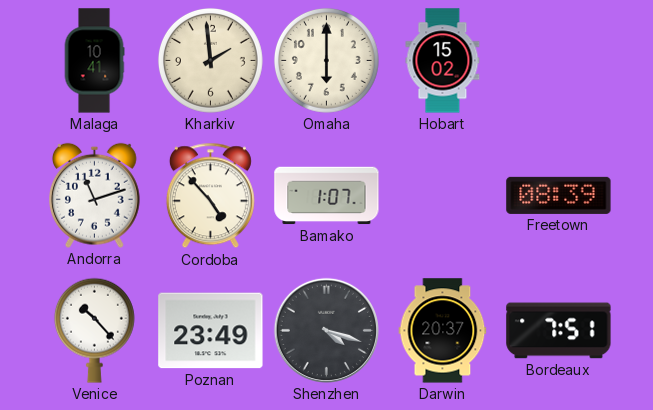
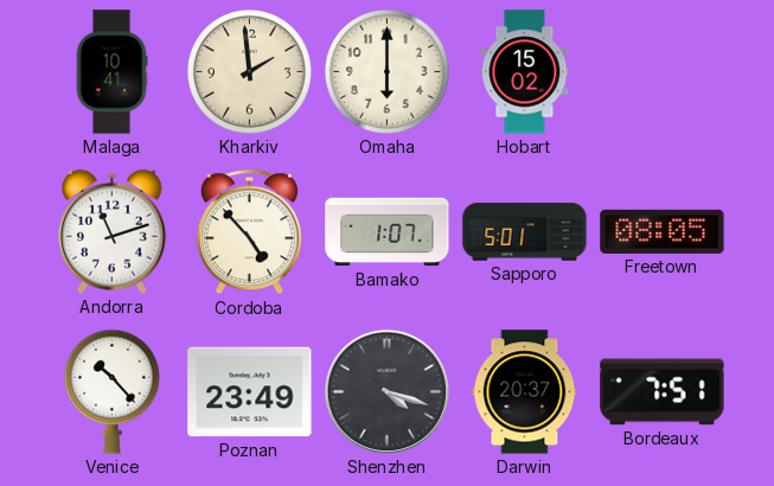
Sapporo: none -> 5:01 (525, 232)
Freetown: 08:39 -> 08:05 (663, 231)
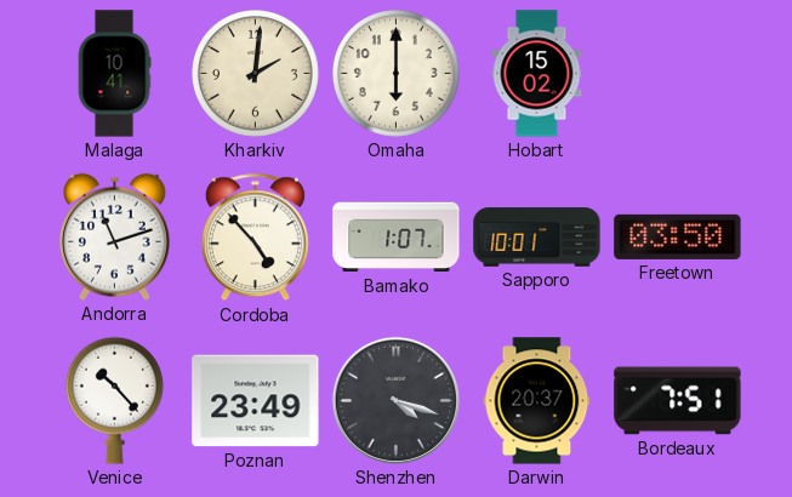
Kharkiv: 1:59 -> 2:01 (255, 73)
Sapporo: 5:01 -> 10:01 (537, 238)
Freetown: 08:05 -> 03:50 (678, 236)
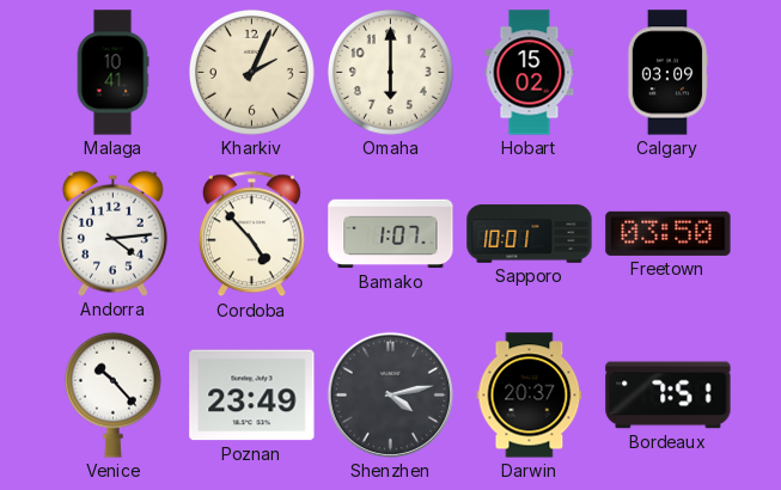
Kharkiv: 2:01 -> 2:04 (251, 72)
Calgary: none -> 03:09 (667, 73)
Andorra: 11:12 -> 4:14 (114, 233)
Shenzhen: 4:18 -> 4:13 (390, 394)
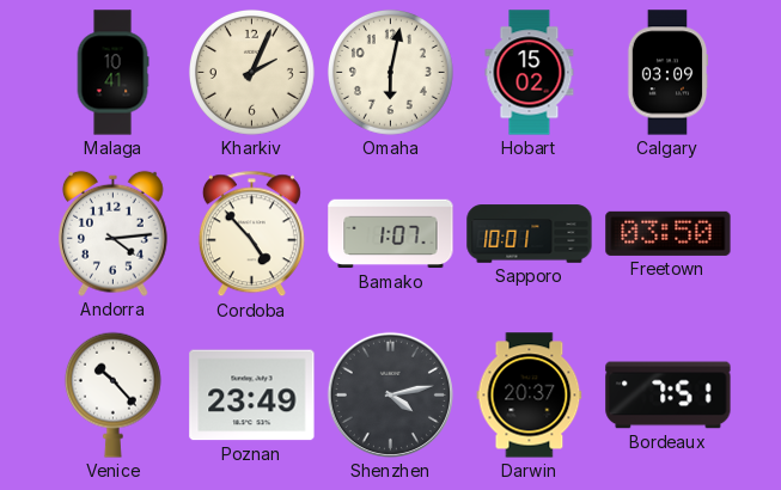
Omaha: 6:00 -> 6:02 (390, 72)
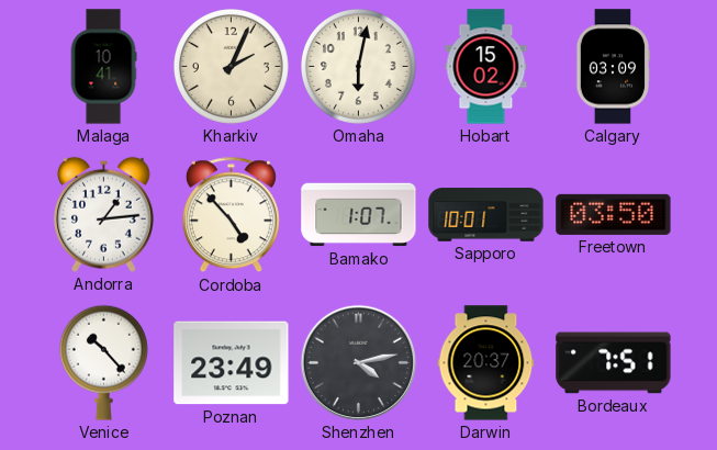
Andorra: 4:14 -> 1:14 (104, 214)
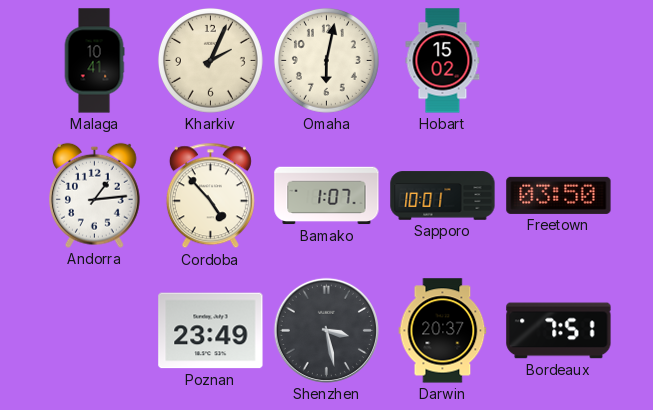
Calgary: 03:09 -> none (613, 67)
Venice: 10:23 -> none (103, 362)
Shenzhen: 4:13 -> 3:28 (326, 330)
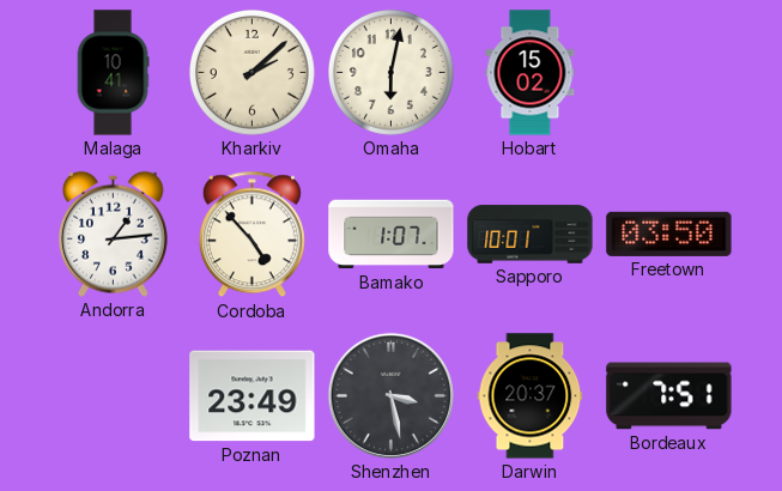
Kharkiv: 2:04 -> 2:08 (251, 72)
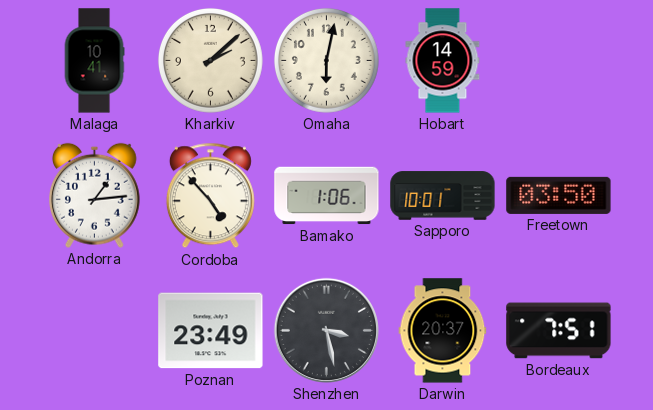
Hobart: 15:02 -> 14:59 (443, 61)
Bamako: 1:07 -> 1:06 (327, 196)
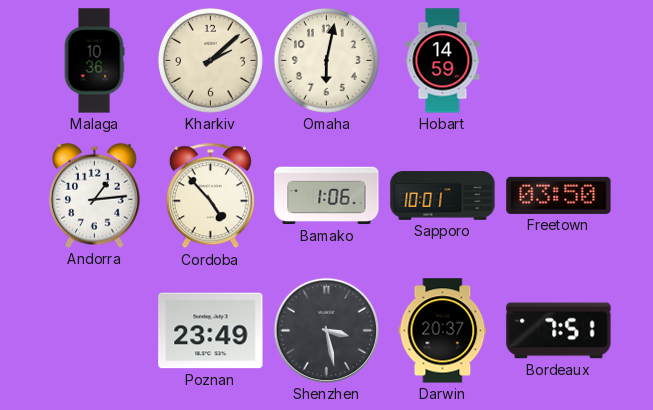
Malaga: 10:41 -> 10:36 (94, 61)
